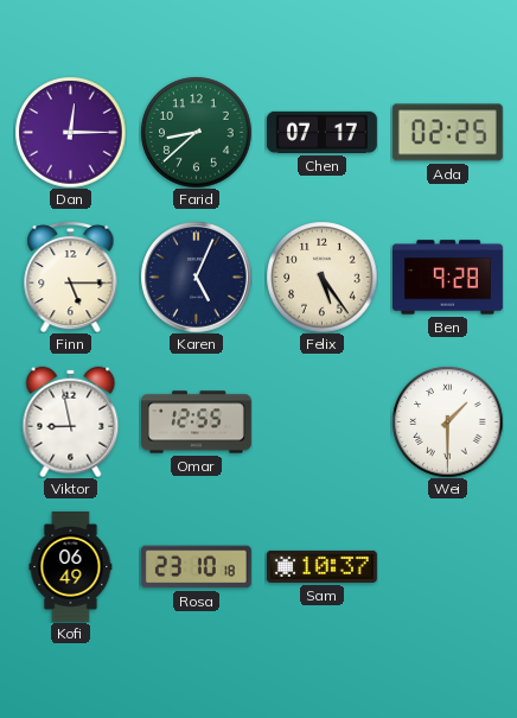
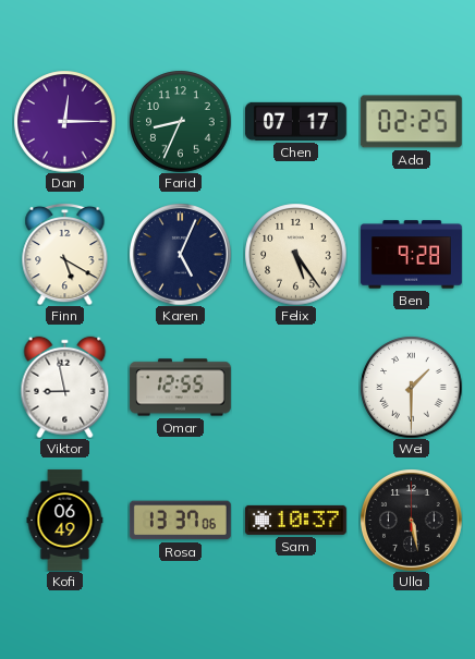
Farid: 8:38 -> 8:34 (180, 121)
Finn: 5:15 -> 5:20 (65, 254)
Rosa: 23:10 -> 13:37 (180, 521)
Ulla: none -> 5:28 (412, 521)
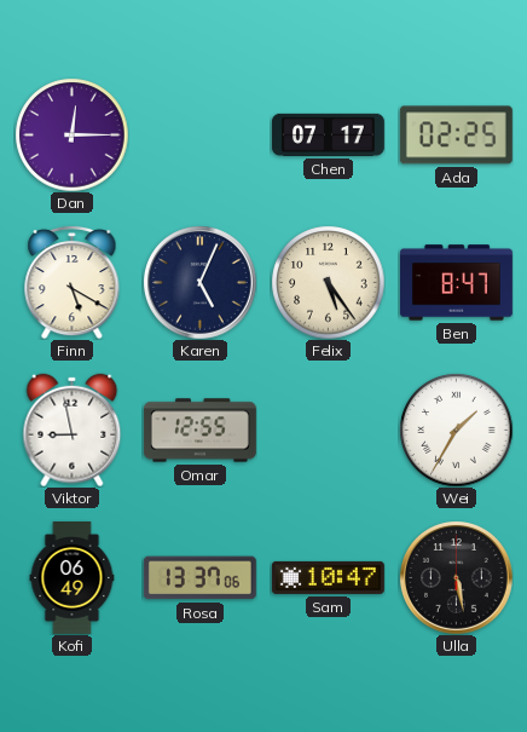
Farid: 8:34 -> none (180, 121)
Ben: 9:28 -> 8:47 (456, 283)
Wei: 1:30 -> 1:35 (456, 430)
Sam: 10:37 -> 10:47 (328, 577)
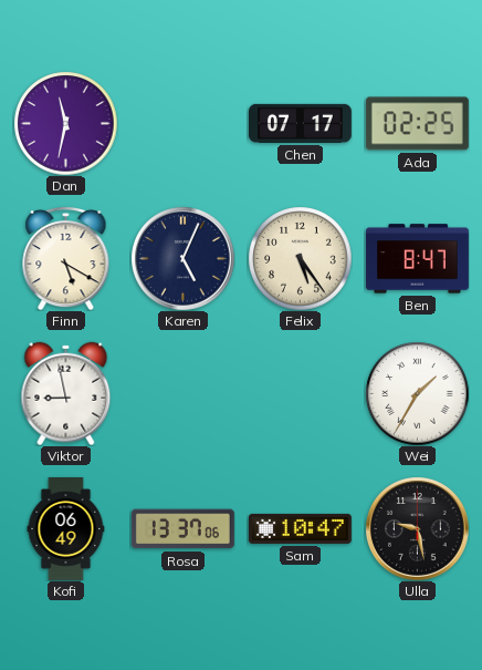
Dan: 12:15 -> 11:32 (65, 123)
Omar: 12:55 -> none (199, 431)
Ulla: 5:28 -> 9:28 (418, 529)
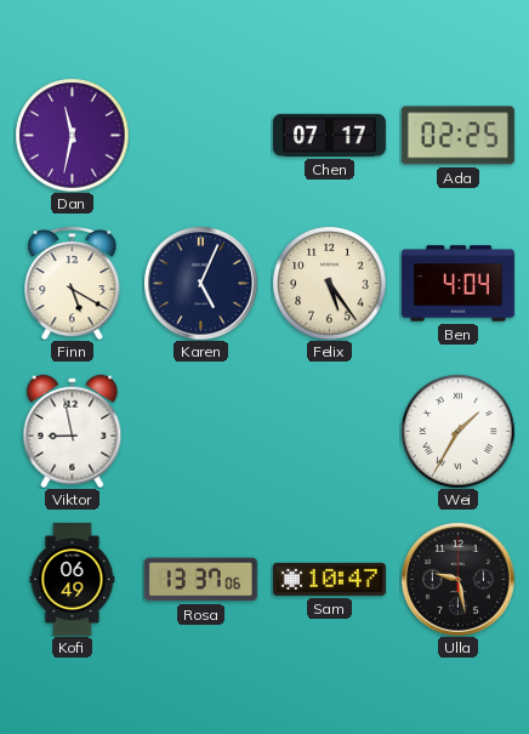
Ben: 8:47 -> 4:04 (457, 284)
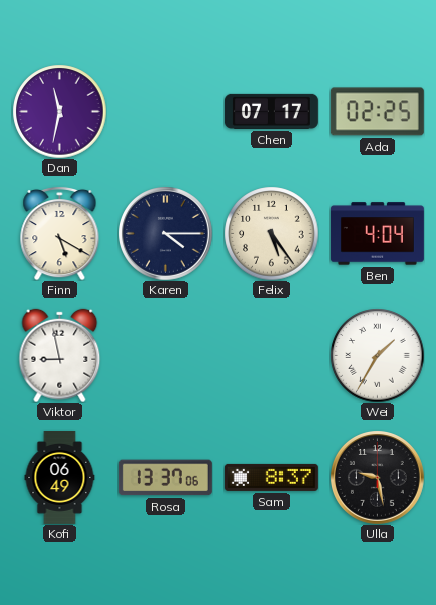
Karen: 5:04 -> 4:15 (166, 234)
Sam: 10:47 -> 8:37 (271, 477)
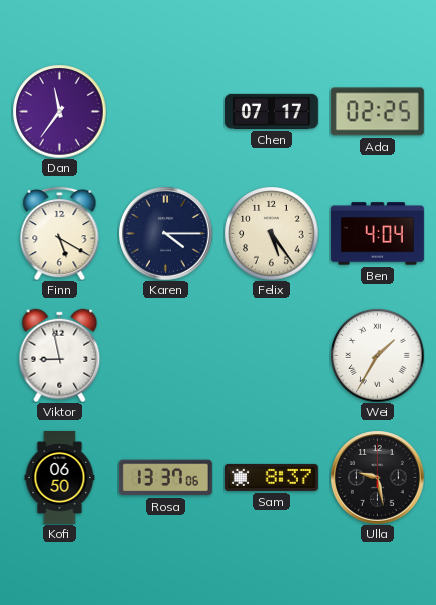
Dan: 11:32 -> 11:36 (59, 111)
Kofi: 06:49 -> 06:50 (60, 477)
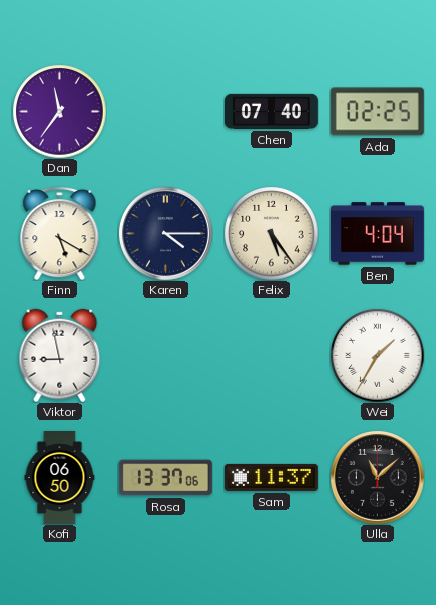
Chen: 07:17 -> 07:40 (271, 111)
Sam: 8:37 -> 11:37 (271, 477)
Ulla: 9:28 -> 11:08 (378, 478)
